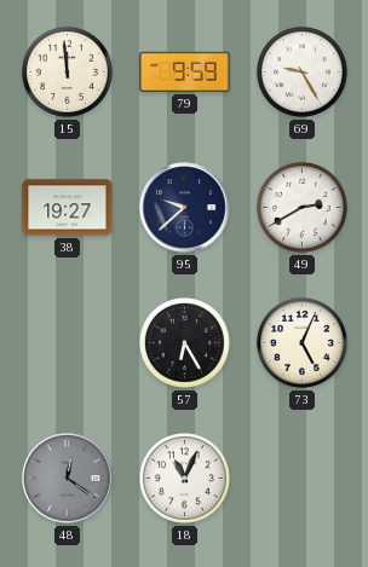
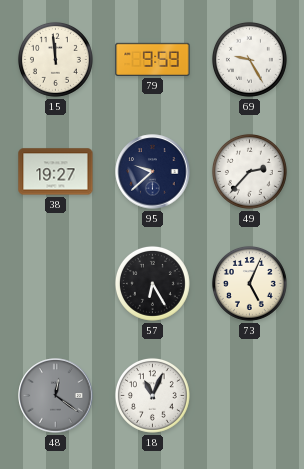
49: 2:40 -> 2:37 (249, 171)
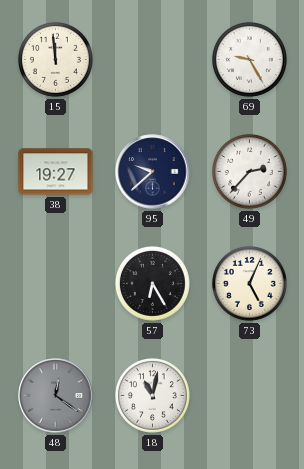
79: 9:59 -> none (153, 59)
18: 11:04 -> 11:02 (152, 395)
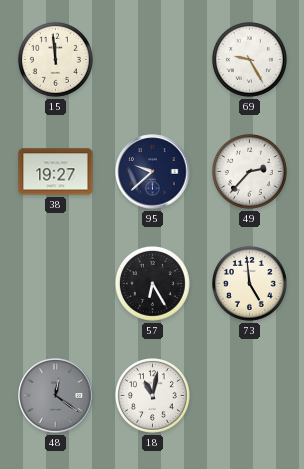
73: 5:04 -> 4:59 (249, 283)
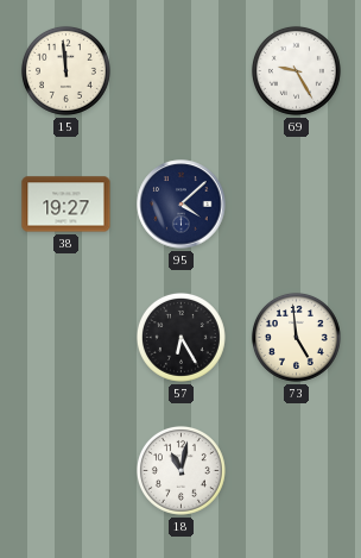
95: 9:38 -> 4:08 (182, 205)
49: 2:37 -> none (249, 171)
48: 12:21 -> none (56, 396)
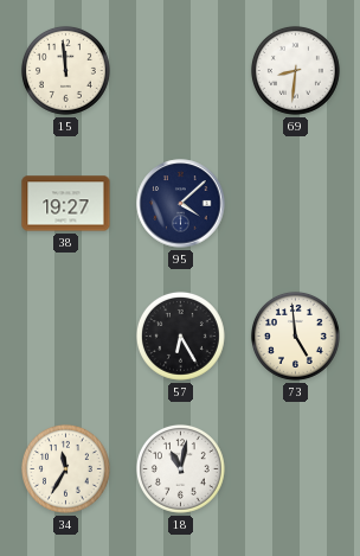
69: 9:25 -> 8:31 (295, 70)
34: none -> 11:35 (65, 468)
